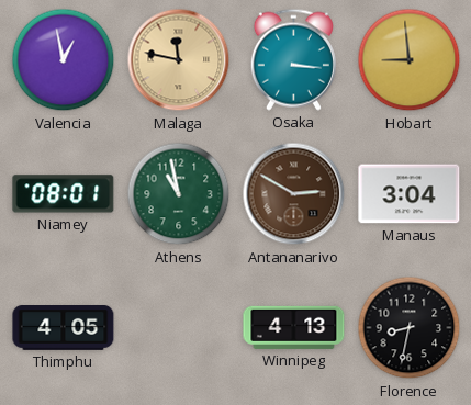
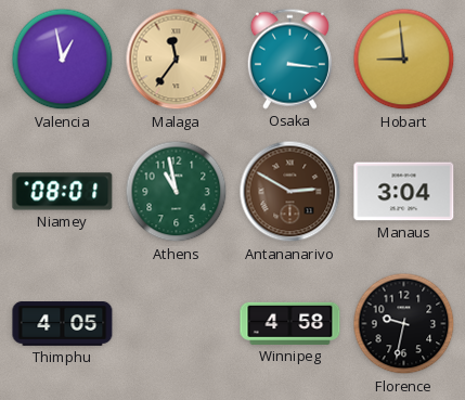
Malaga: 11:47 -> 11:36 (177, 60)
Winnipeg: 4:13 -> 4:58 (290, 323)
Florence: 8:32 -> 9:32 (404, 324)
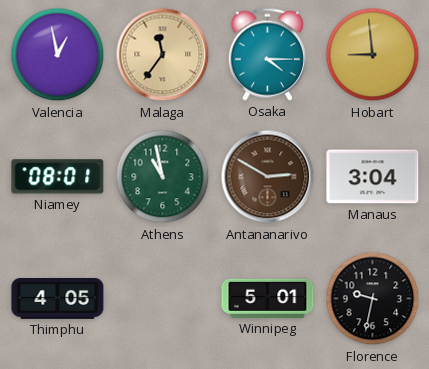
Osaka: 3:16 -> 4:15 (267, 54)
Winnipeg: 4:58 -> 5:01 (268, 298)
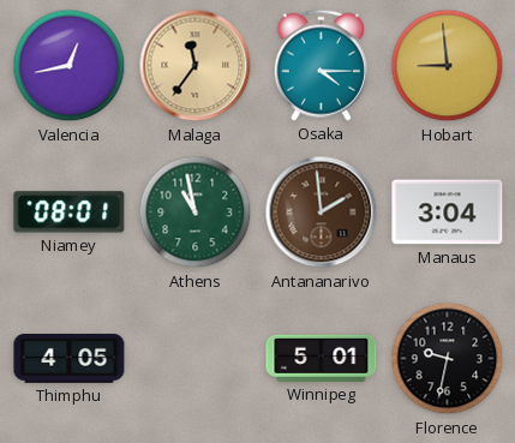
Valencia: 12:58 -> 12:43 (70, 66)
Antananarivo: 2:50 -> 1:59 (322, 212)
